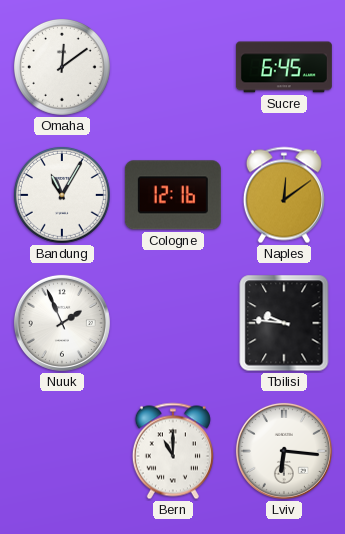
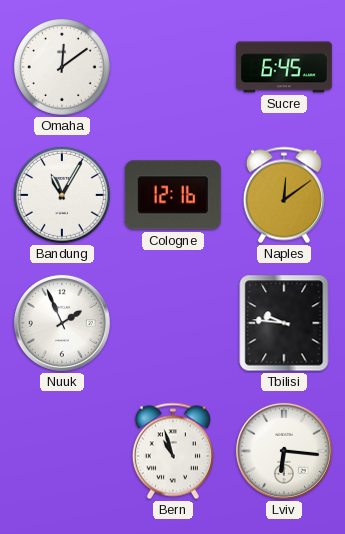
Bern: 11:00 -> 10:57 (173, 451)
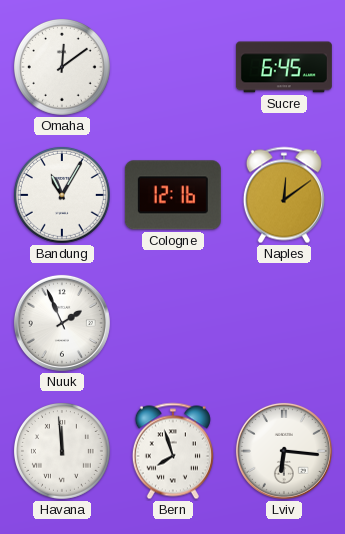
Tbilisi: 9:46 -> none (284, 323)
Havana: none -> 11:59 (62, 451)
Bern: 10:57 -> 7:57 (173, 451)
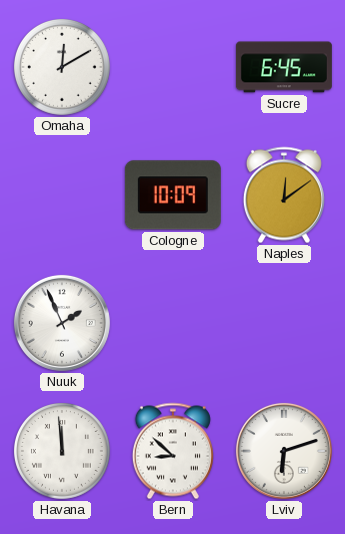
Omaha: 12:09 -> 12:10 (62, 67)
Bandung: 11:05 -> none (62, 195)
Cologne: 12:16 -> 10:09 (173, 195)
Bern: 7:57 -> 8:52 (173, 451)
Lviv: 6:16 -> 6:12 (284, 451)
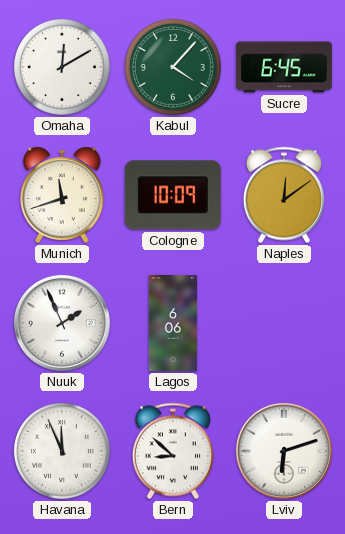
Kabul: none -> 4:07 (173, 67)
Munich: none -> 11:42 (62, 195)
Lagos: none -> 6:06 (173, 323)
Havana: 11:59 -> 11:56 (62, 451)
